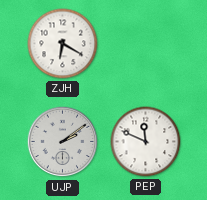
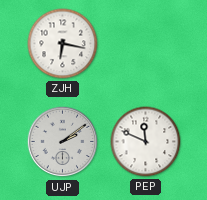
ZJH: 6:20 -> 6:17 (63, 44)
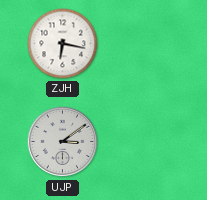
UJP: 2:09 -> 3:09 (63, 142)
PEP: 11:49 -> none (146, 142)
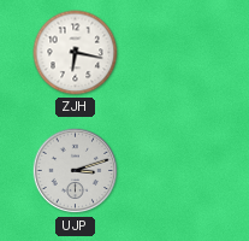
UJP: 3:09 -> 3:12 (76, 171)
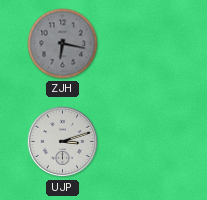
ZJH dial: white -> grey (63, 44)
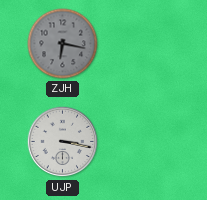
UJP: 3:12 -> 3:17 (63, 142)
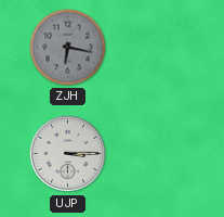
UJP: 3:17 -> 3:15 (68, 154)
